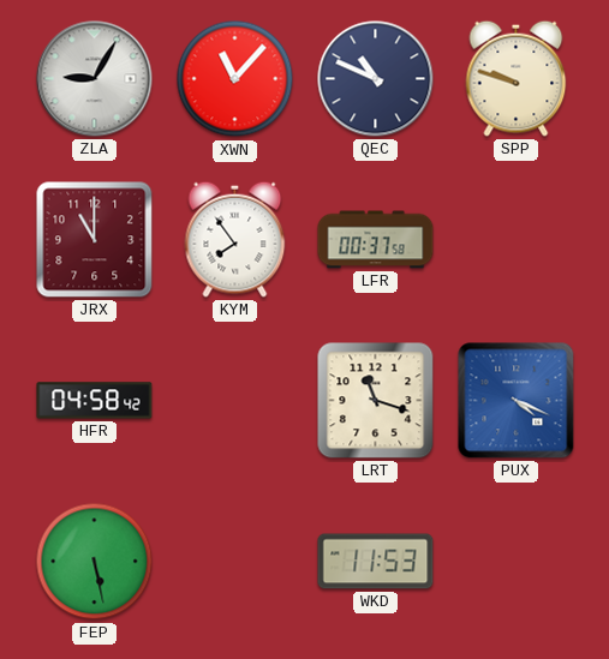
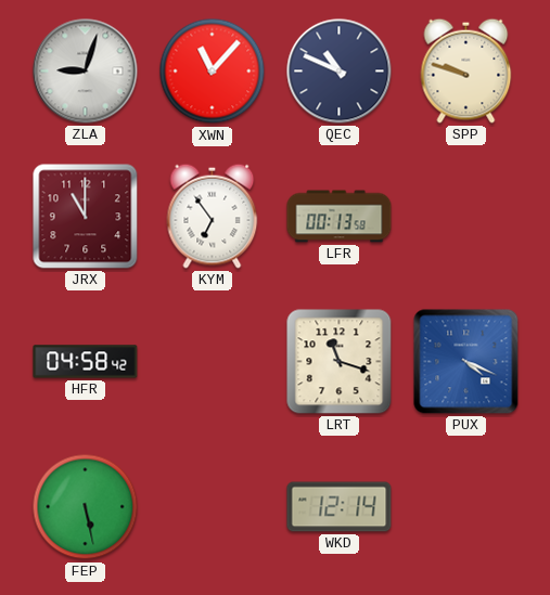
ZLA: 9:05 -> 9:03 (86, 72)
KYM: 7:54 -> 6:54 (213, 216)
LFR: 00:37 -> 00:13 (340, 217)
WKD: 11:53 -> 12:14 (340, 507)
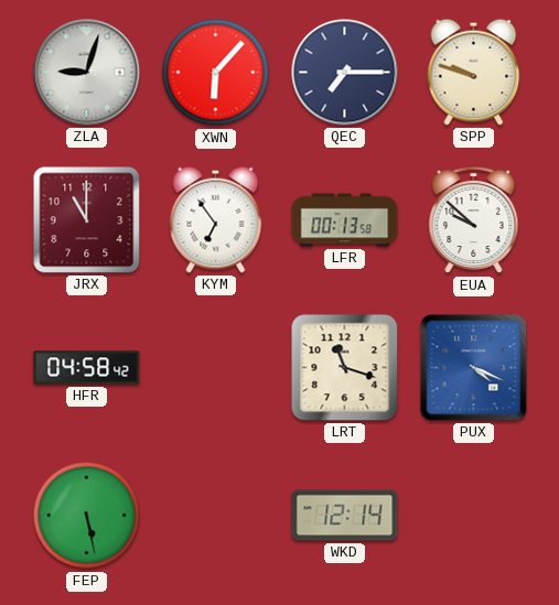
XWN: 11:07 -> 6:07 (216, 73)
QEC: 10:49 -> 7:15 (345, 73)
EUA: none -> 9:52 (474, 220)
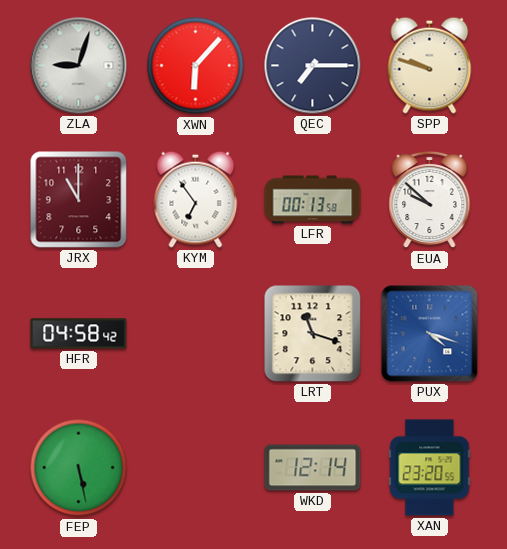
PUX: 4:19 -> 4:18 (430, 334)
XAN: none -> 23:20 (430, 468)
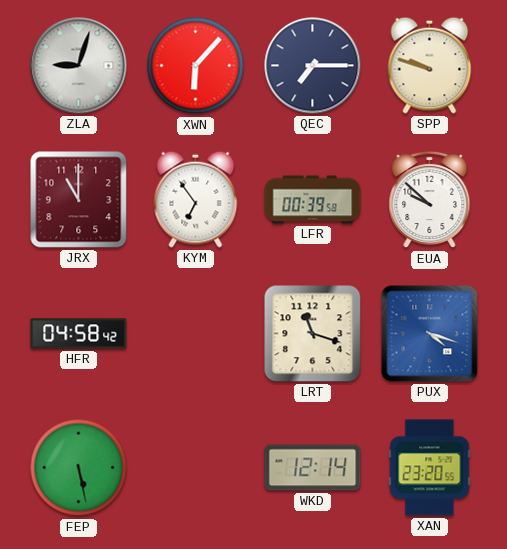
LFR: 00:13 -> 00:39 (313, 200)
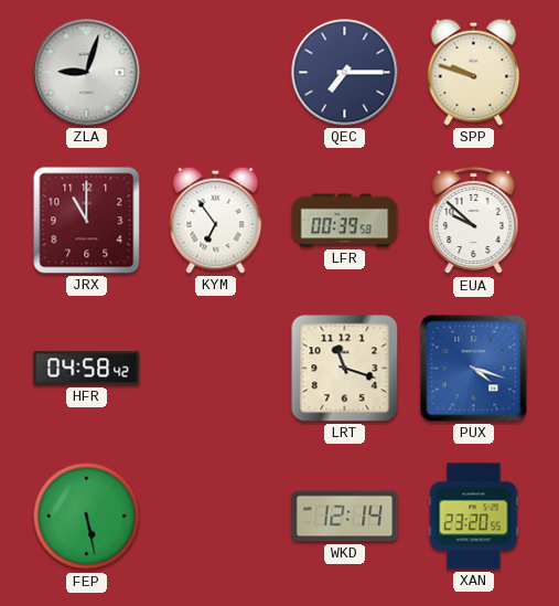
XWN: 6:07 -> none (196, 66)
